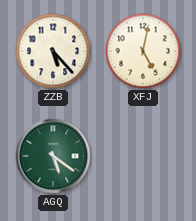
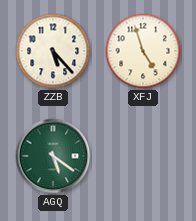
XFJ: 5:02 -> 4:57 (143, 51)
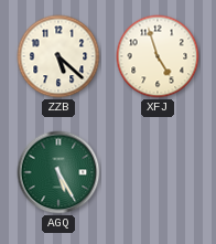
ZZB: 5:23 -> 5:22 (58, 56)
AGQ: 5:21 -> 5:25 (58, 172)
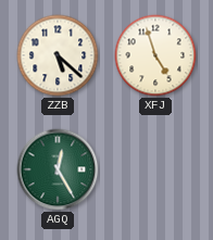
AGQ: 5:25 -> 12:25 (58, 169)
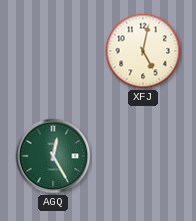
ZZB: 5:22 -> none (58, 55)
XFJ: 4:57 -> 5:02 (143, 51)
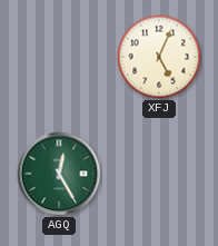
XFJ: 5:02 -> 5:04 (159, 57)
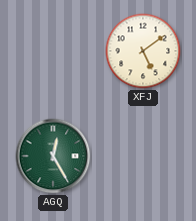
XFJ: 5:04 -> 5:09 (143, 51)
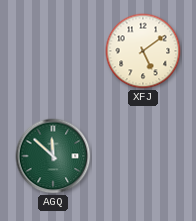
AGQ: 12:25 -> 11:52 (53, 156)
